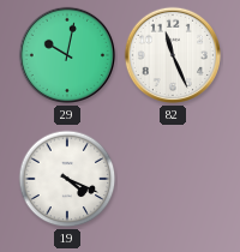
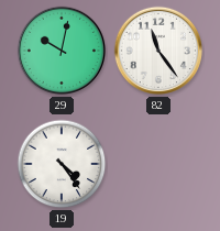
82: 11:26 -> 11:24 (158, 51)
19: 4:19 -> 4:24 (62, 164)
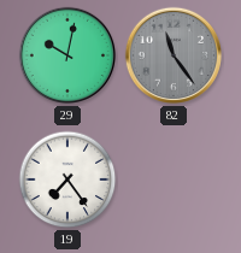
82 dial: white -> grey (174, 55)
19: 4:24 -> 7:24 (67, 180)
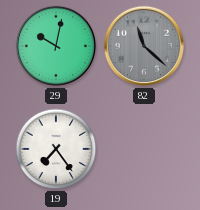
82: 11:24 -> 11:22 (144, 46)
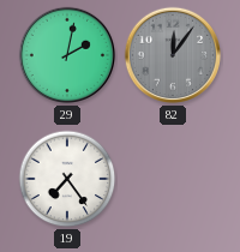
29: 10:02 -> 2:02 (67, 55)
82: 11:22 -> 12:06 (173, 55)
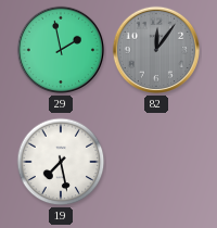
29: 2:02 -> 1:58 (61, 50)
19: 7:24 -> 7:28 (61, 162)
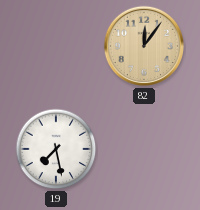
29: 1:58 -> none (61, 50)
82 dial: grey -> champagne (144, 46)
